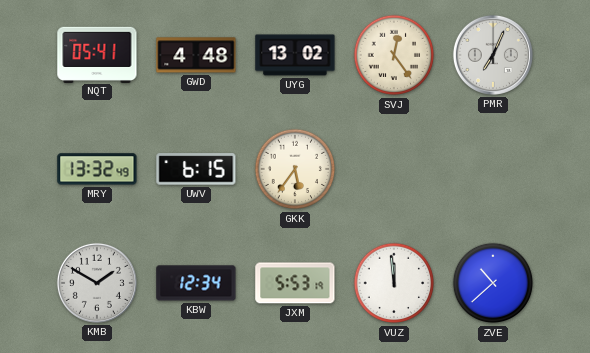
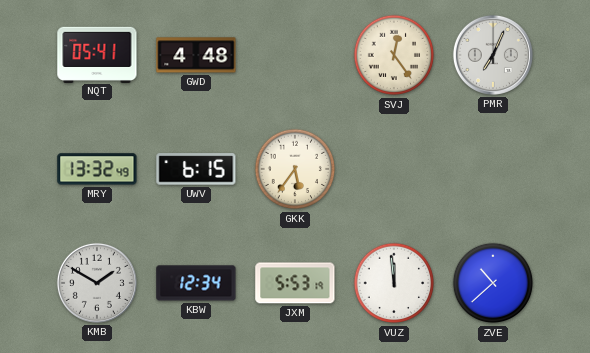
UYG: 13:02 -> none (295, 55)
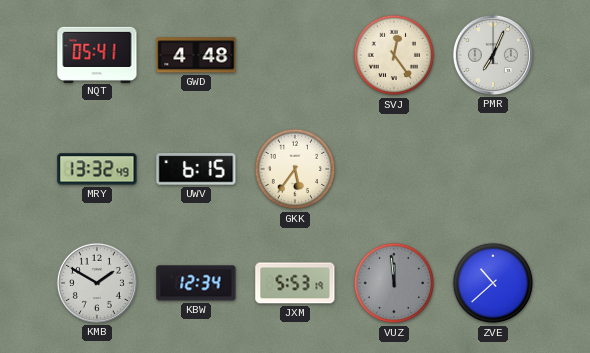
VUZ dial: white -> grey (394, 283)
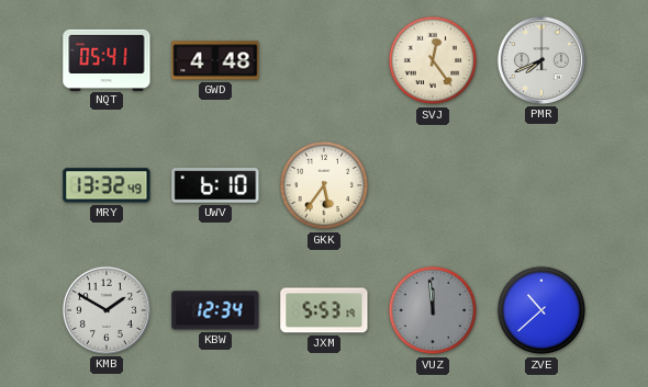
PMR: 7:04 -> 7:41 (541, 60)
UWV: 6:15 -> 6:10 (215, 185)
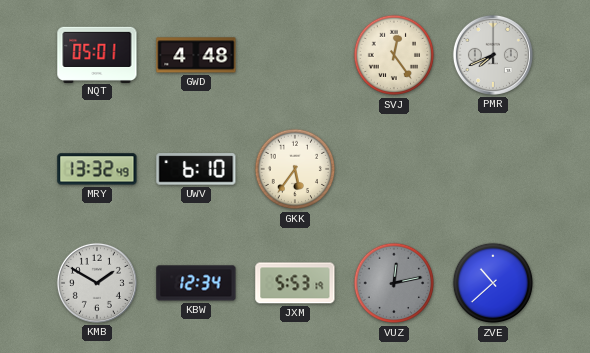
NQT: 05:41 -> 05:01 (97, 54)
VUZ: 11:59 -> 12:13 (394, 283)
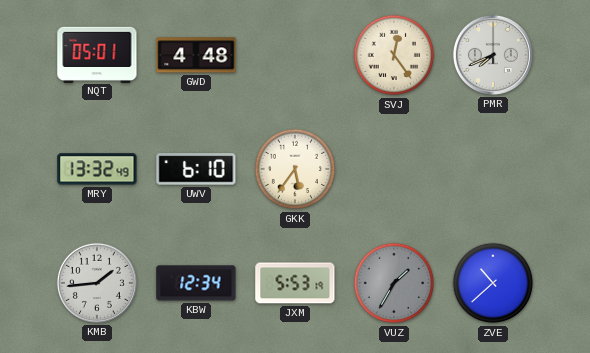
KMB: 1:50 -> 1:44 (97, 283)
VUZ: 12:13 -> 1:35 (394, 283)
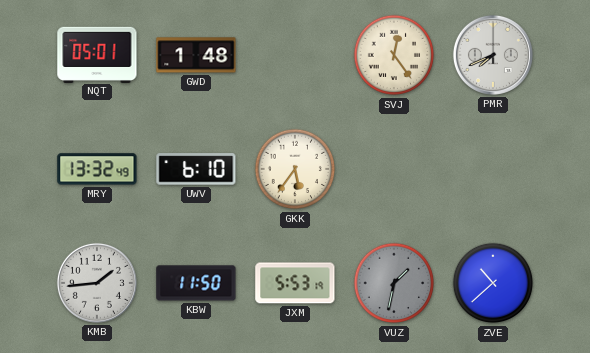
GWD: 4:48 -> 1:48 (196, 55)
KBW: 12:34 -> 11:50 (196, 283)
VUZ: 1:35 -> 1:32 (394, 283)
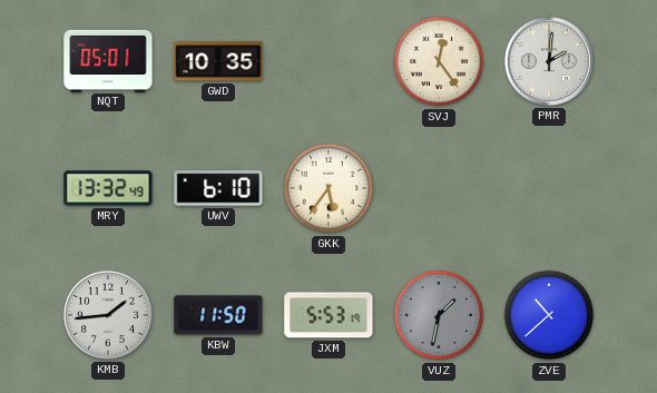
GWD: 1:48 -> 10:35 (218, 61)
PMR: 7:41 -> 2:01 (549, 61)
